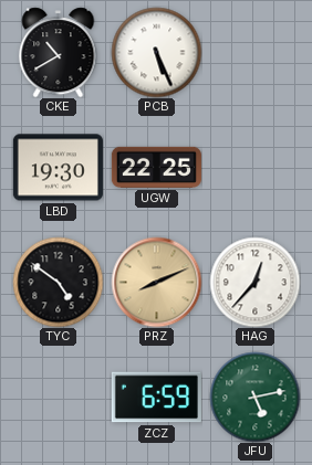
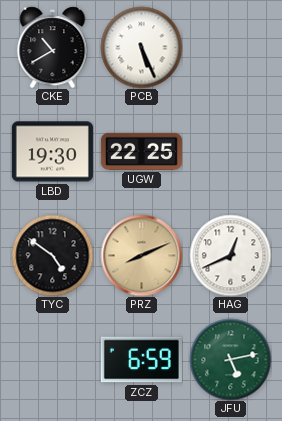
HAG: 12:37 -> 12:41 (230, 255)
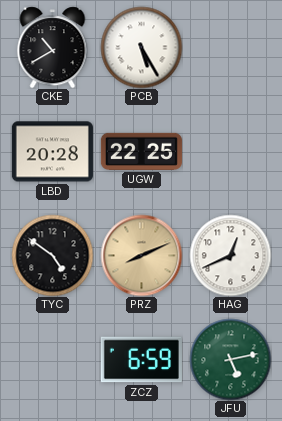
PCB: 5:26 -> 5:25 (141, 47)
LBD: 19:30 -> 20:28 (52, 152)
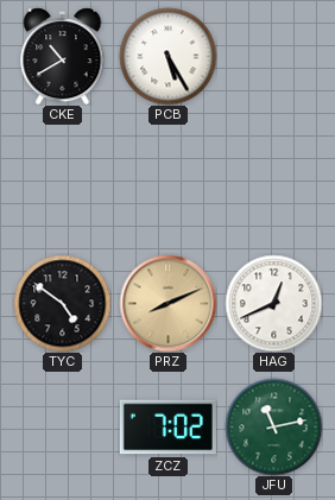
LBD: 20:28 -> none (52, 152)
UGW: 22:25 -> none (141, 151)
ZCZ: 6:59 -> 7:02 (167, 428)
JFU: 5:13 -> 11:13 (273, 426)
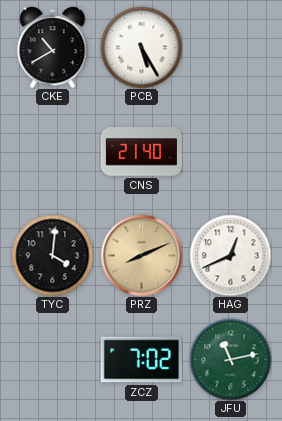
CNS: none -> 21:40 (141, 152)
TYC: 4:51 -> 4:01 (52, 255)
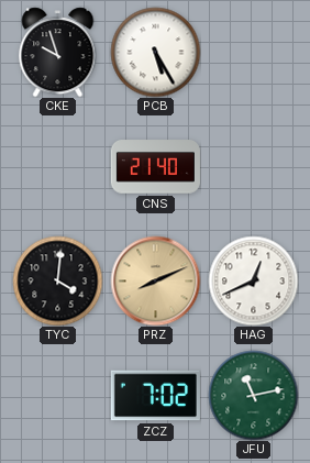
CKE: 10:40 -> 9:57 (58, 52)
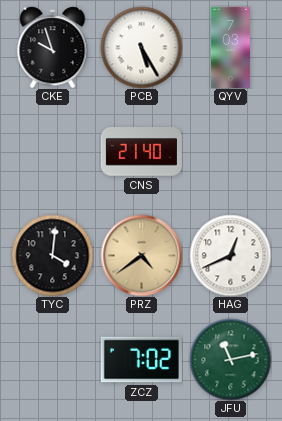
QYV: none -> 7:03 (230, 47)
PRZ: 8:11 -> 4:39 (141, 255)
